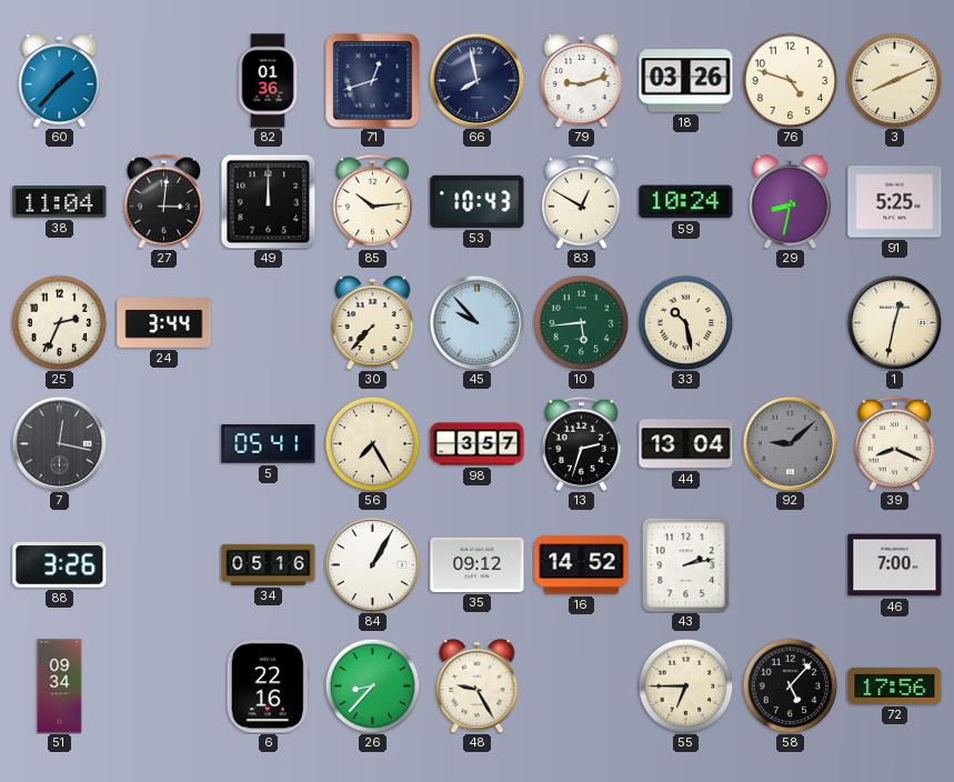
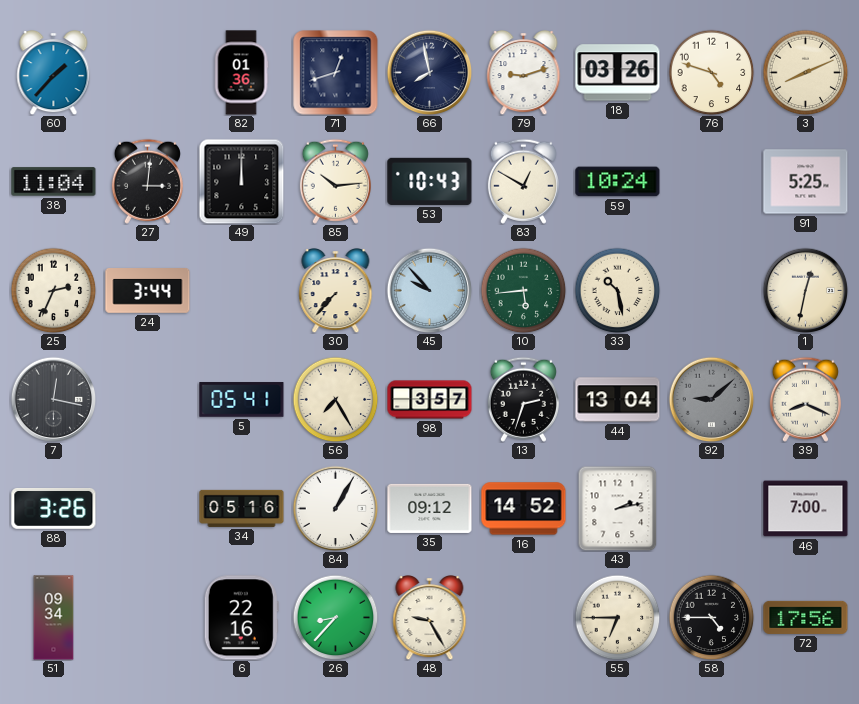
29: 8:32 -> none (791, 201)
58: 5:07 -> 4:45 (711, 617)
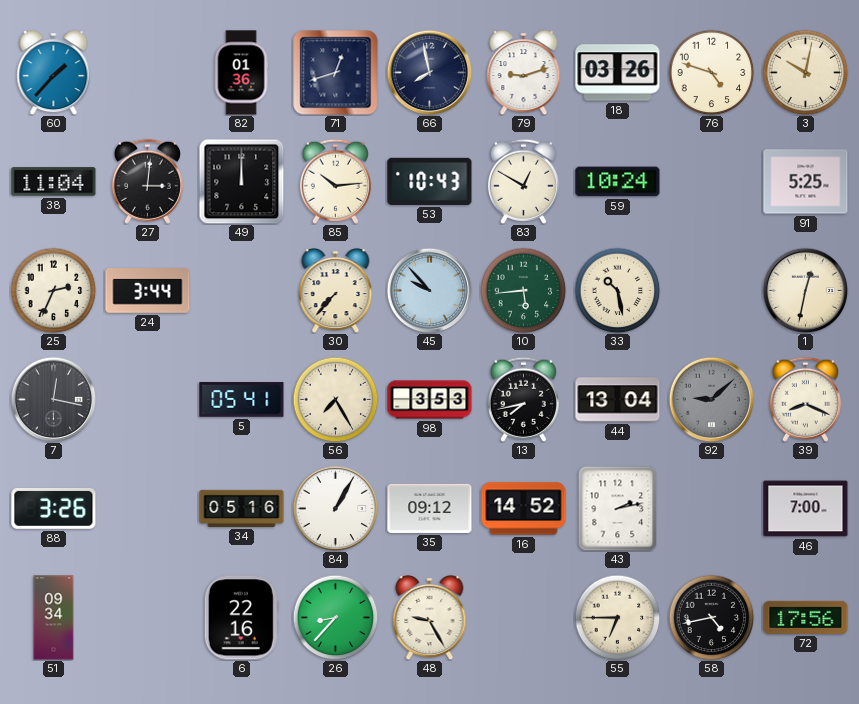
3: 8:11 -> 10:02 (805, 72)
98: 3:57 -> 3:53 (430, 400)
13: 2:33 -> 7:43 (523, 399)
58: 4:45 -> 4:43 (711, 617)
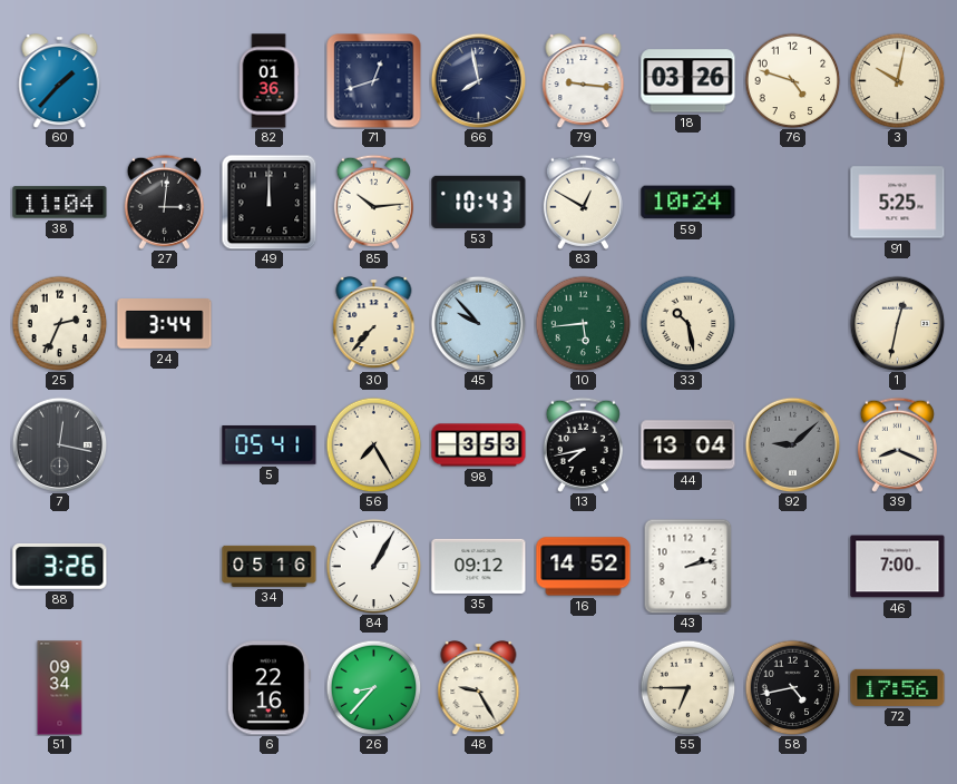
79: 9:12 -> 9:16 (584, 80)
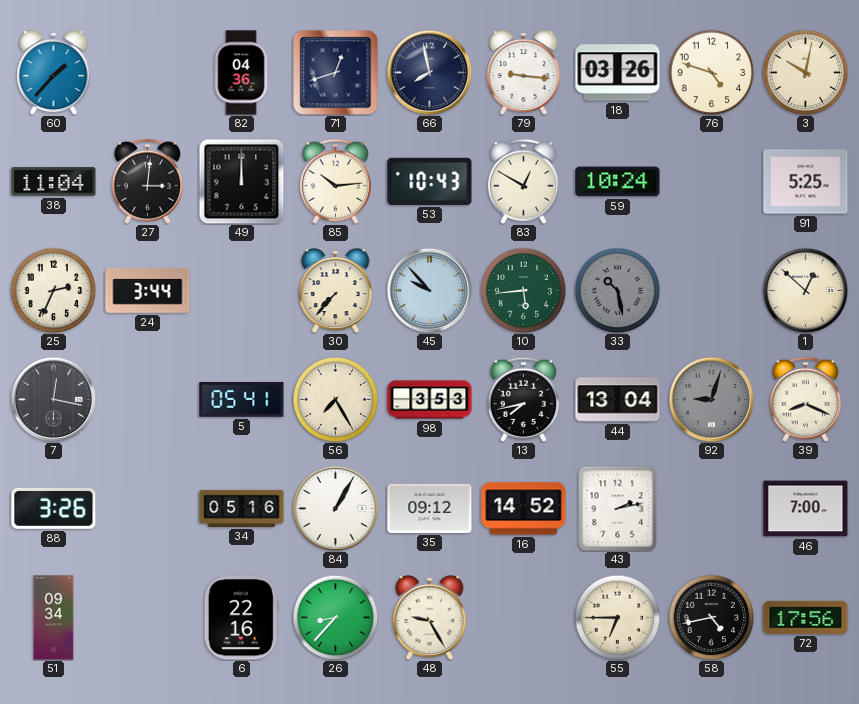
82: 01:36 -> 04:36 (241, 73)
33 dial: cream -> grey (617, 290)
1: 12:32 -> 12:52 (805, 290)
92: 9:08 -> 9:03 (711, 399)
